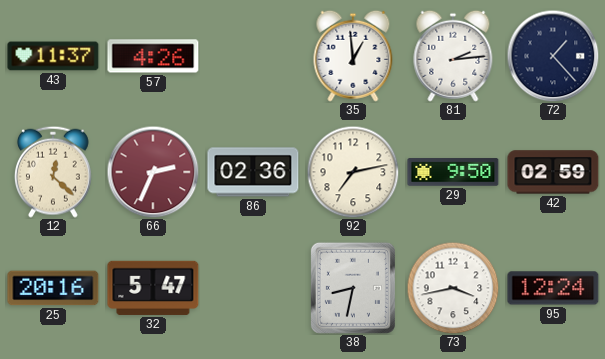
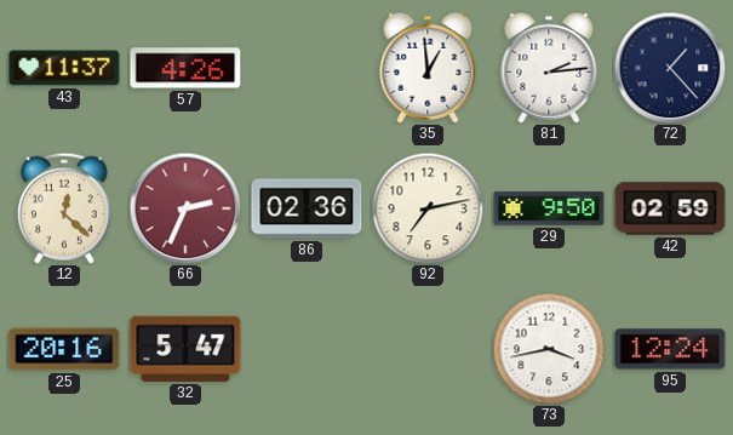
38: 8:32 -> none (353, 288)
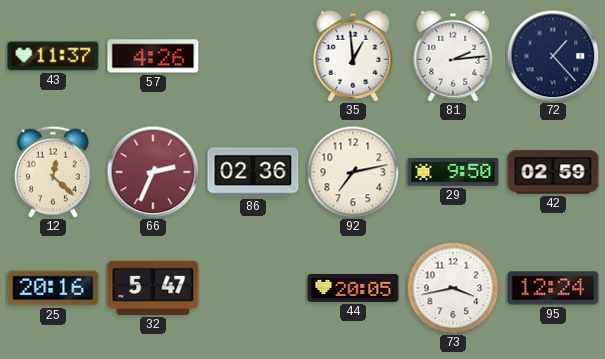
44: none -> 20:05 (353, 288)
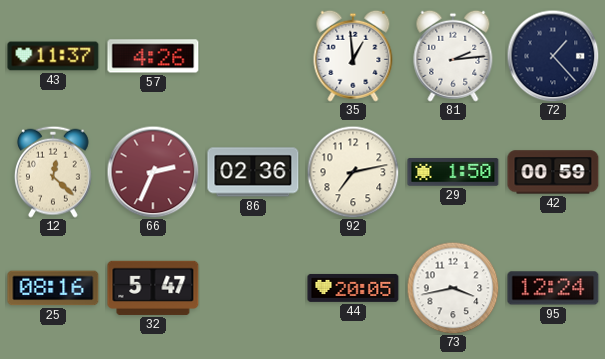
29: 9:50 -> 1:50 (453, 172)
42: 02:59 -> 00:59 (553, 172)
25: 20:16 -> 08:16 (53, 288)
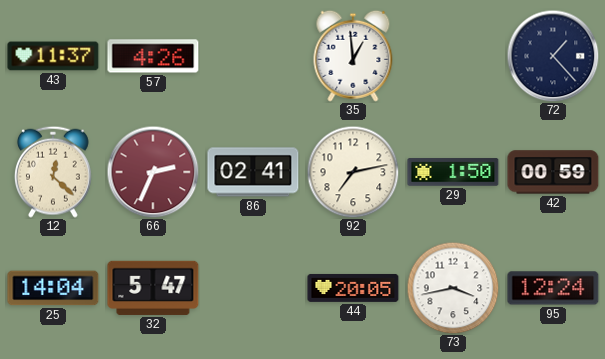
81: 2:14 -> none (453, 56)
86: 02:36 -> 02:41 (253, 172)
25: 08:16 -> 14:04 (53, 288)
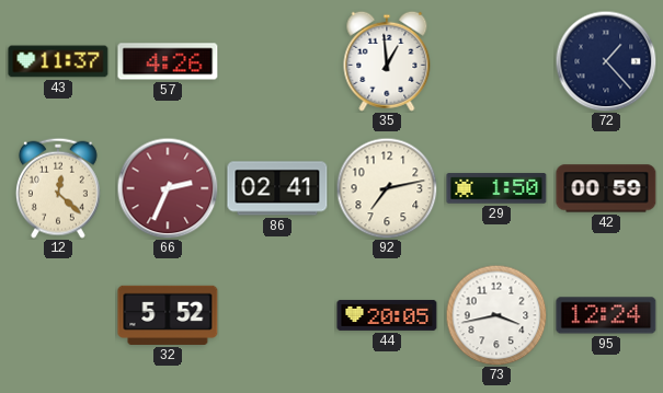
25: 14:04 -> none (53, 288)
32: 5:47 -> 5:52 (168, 315)
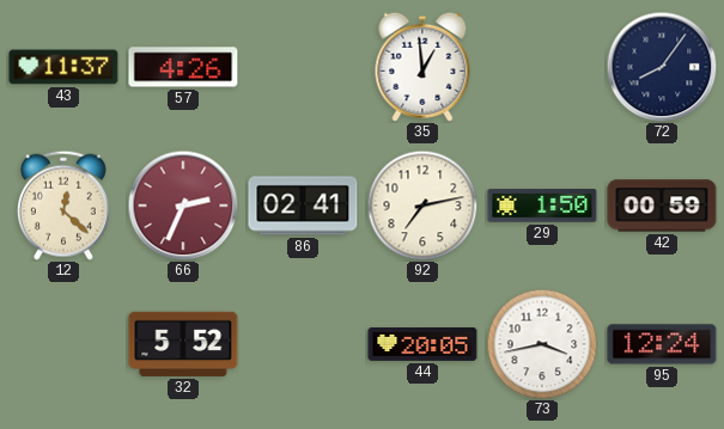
72: 1:23 -> 8:06 (662, 67)
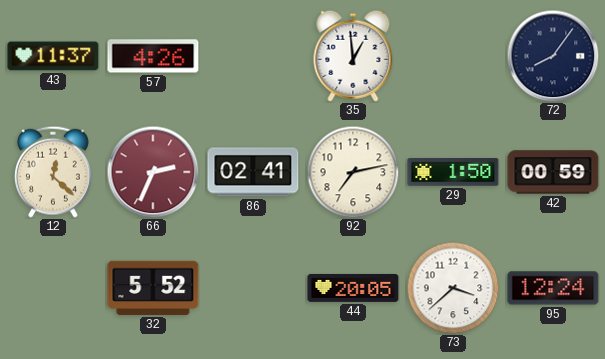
73: 3:43 -> 3:38 (453, 288)
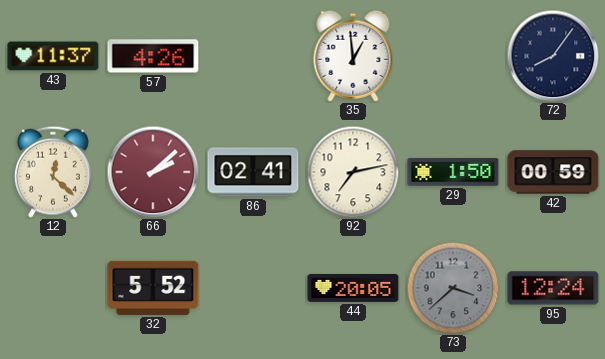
66: 2:34 -> 2:08 (153, 172)
73 dial: white -> grey (453, 288)
